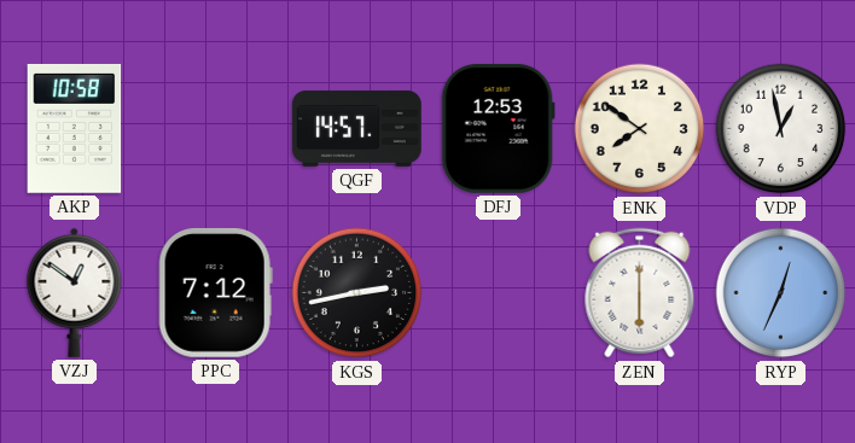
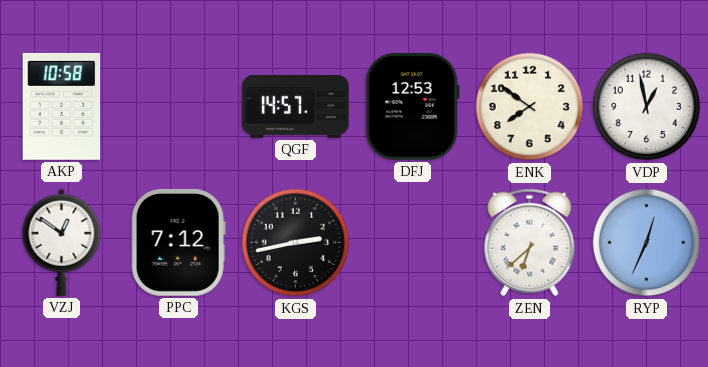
ZEN: 6:00 -> 6:38 (530, 243)
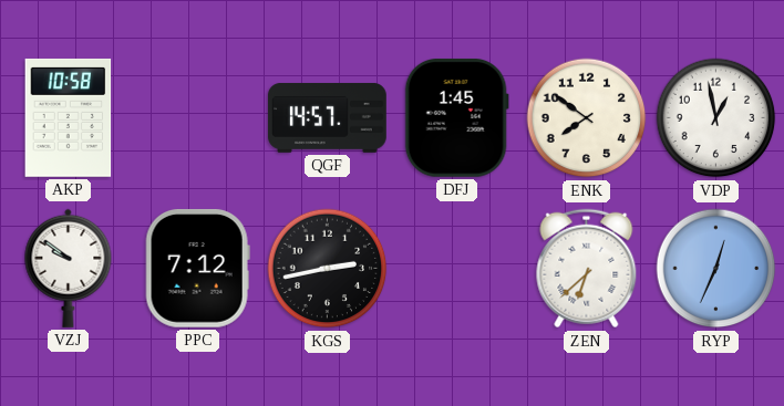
DFJ: 12:53 -> 1:45 (456, 117)
VZJ: 12:51 -> 9:51 (69, 268)
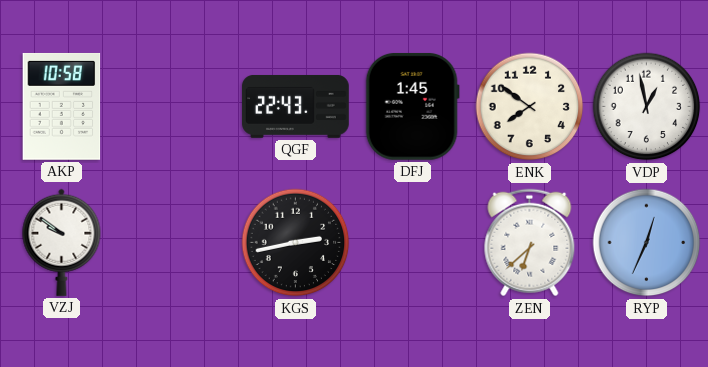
QGF: 14:57 -> 22:43 (296, 106)
PPC: 7:12 -> none (197, 268)
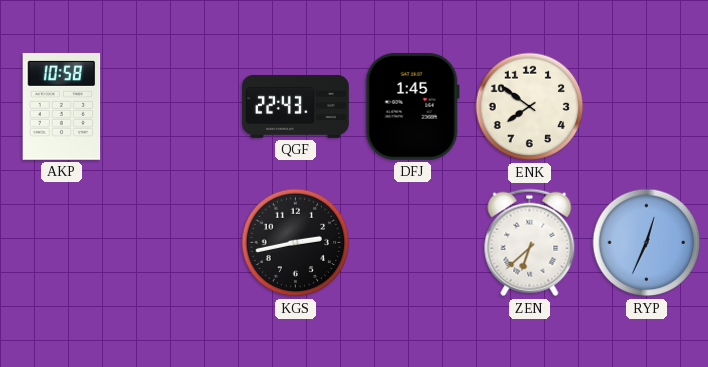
VDP: 12:58 -> none (647, 107)
VZJ: 9:51 -> none (62, 242)
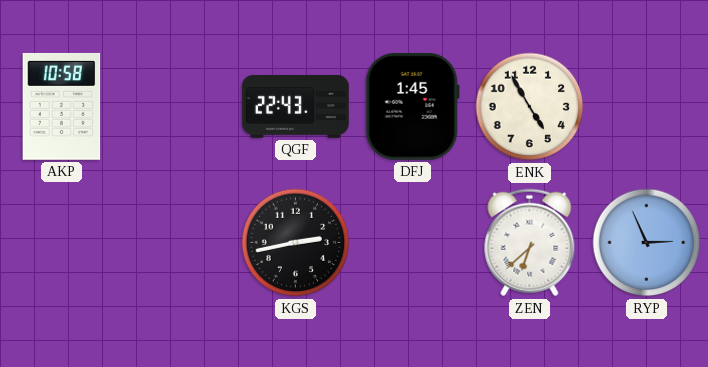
ENK: 7:51 -> 4:55 (530, 107)
RYP: 12:34 -> 2:56 (647, 243)
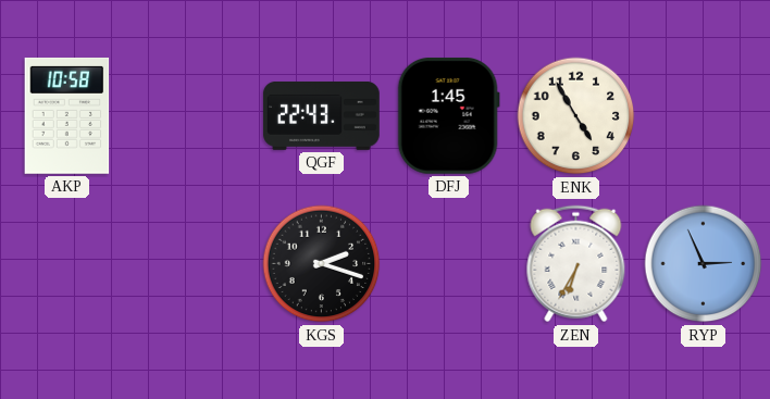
KGS: 2:43 -> 2:18 (322, 264)
ZEN: 6:38 -> 6:35 (576, 264)
